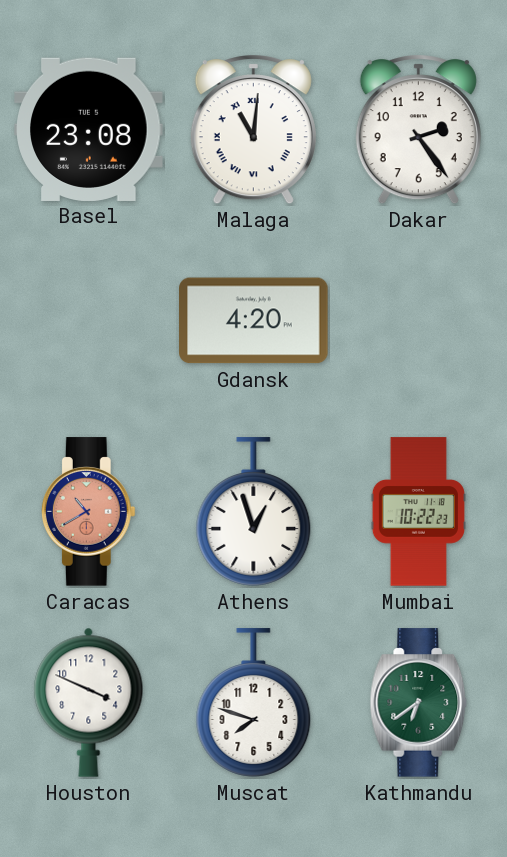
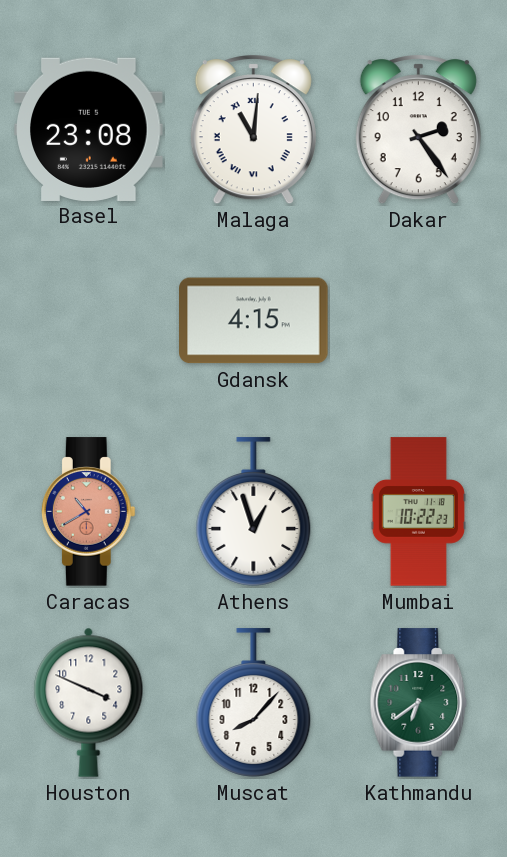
Gdansk: 4:20 -> 4:15 (254, 321)
Muscat: 7:48 -> 8:07 (254, 703)
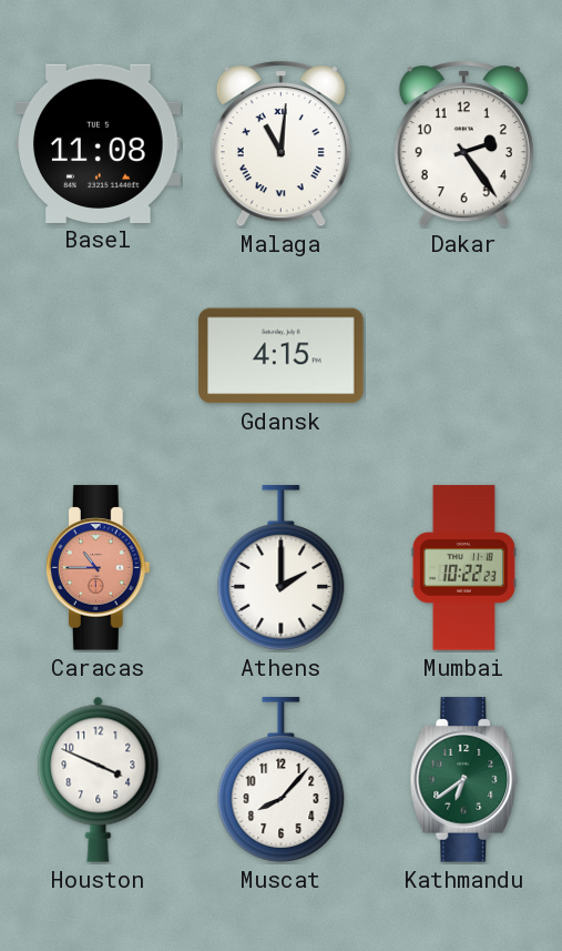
Basel: 23:08 -> 11:08 (99, 143)
Caracas: 10:40 -> 10:45 (98, 568)
Athens: 12:57 -> 2:00 (282, 568)
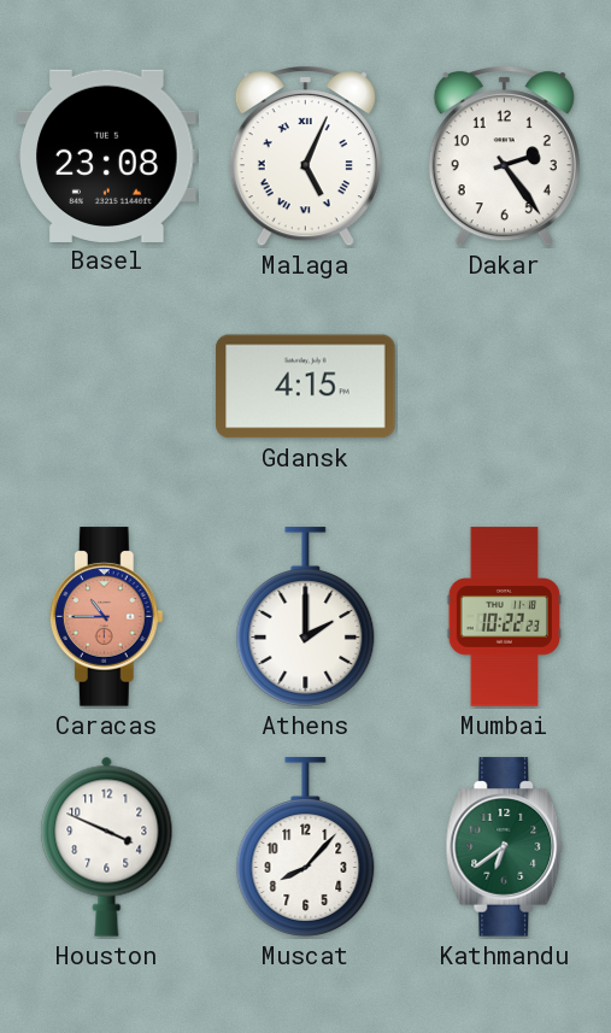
Basel: 11:08 -> 23:08 (107, 155)
Malaga: 11:01 -> 5:04 (305, 157)
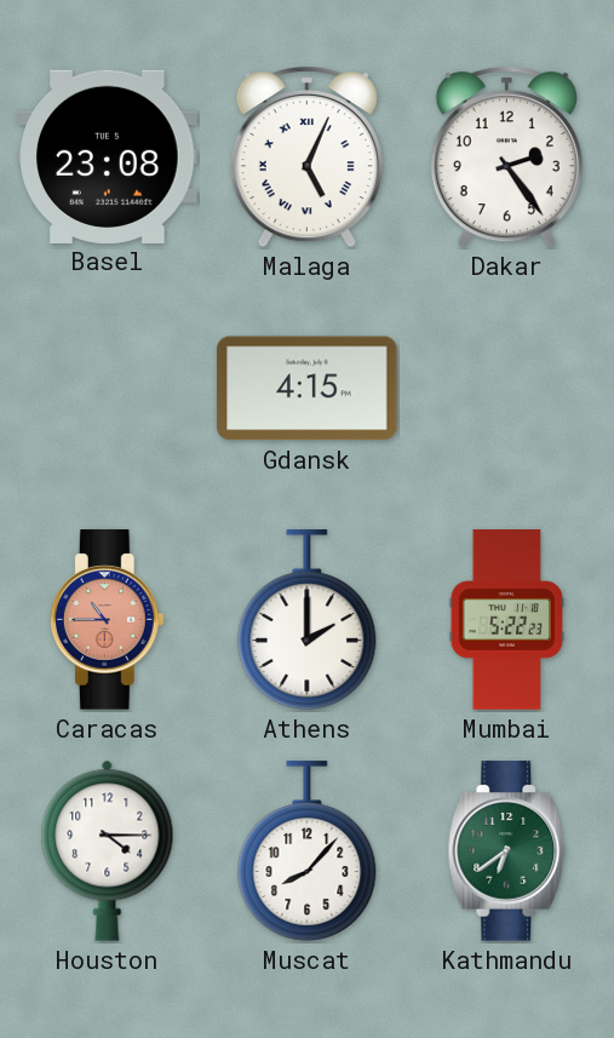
Mumbai: 10:22 -> 5:22 (506, 620)
Houston: 3:49 -> 4:15 (108, 850)
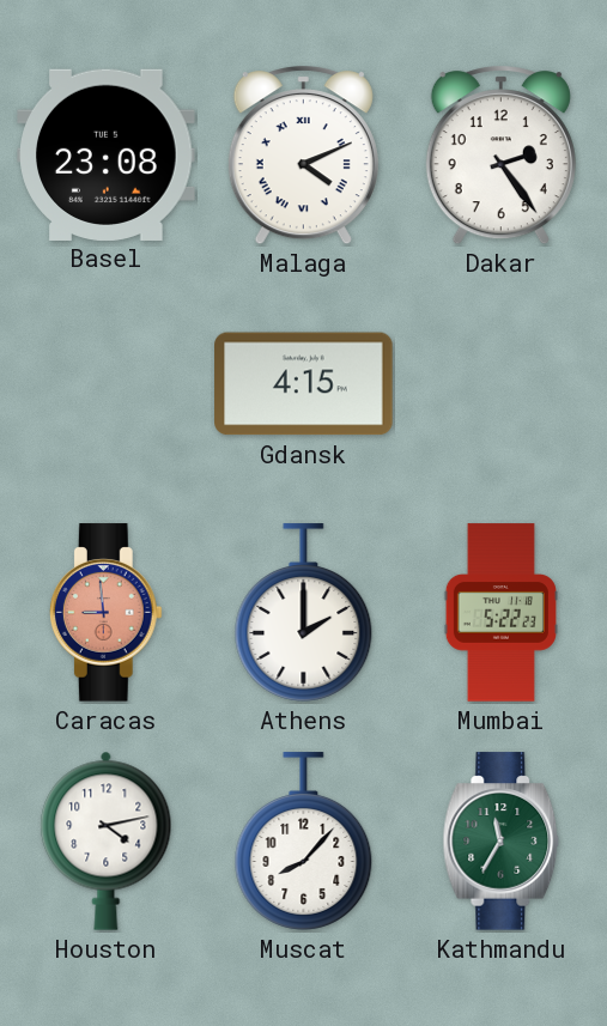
Malaga: 5:04 -> 4:11 (303, 156)
Caracas: 10:45 -> 8:59 (105, 613)
Houston: 4:15 -> 4:13 (107, 840)
Kathmandu: 6:39 -> 11:35 (502, 842)
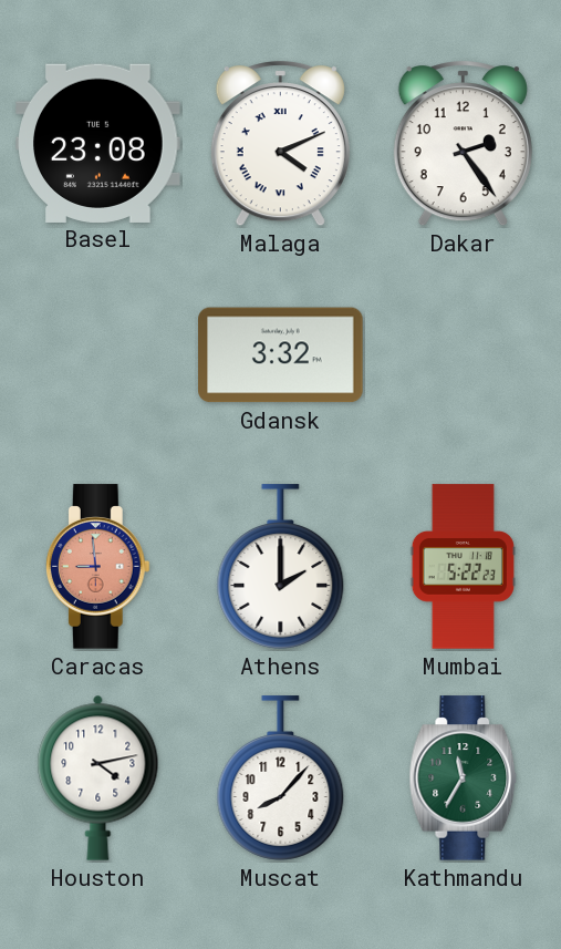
Gdansk: 4:15 -> 3:32 (281, 355)
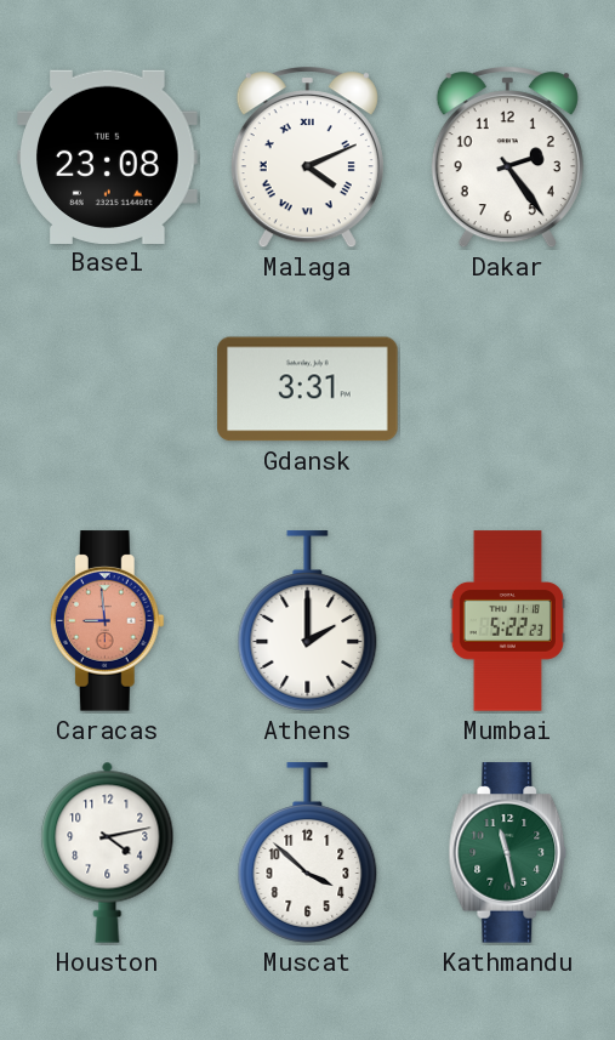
Gdansk: 3:32 -> 3:31 (308, 390)
Muscat: 8:07 -> 3:52 (308, 853)
Kathmandu: 11:35 -> 11:28 (508, 853)
